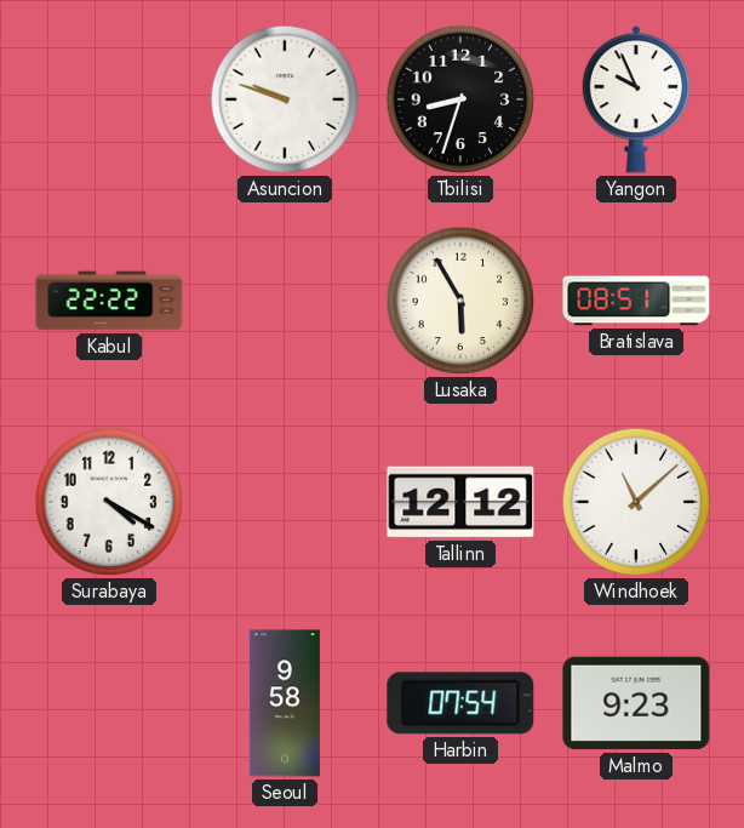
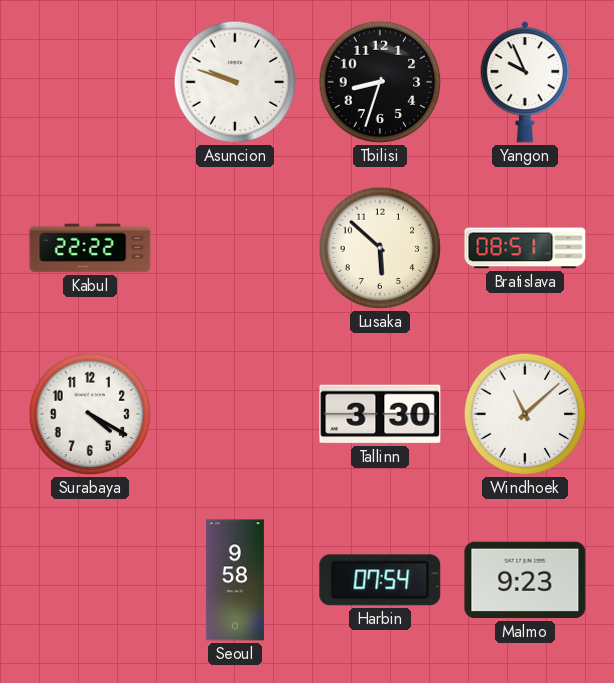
Lusaka: 5:55 -> 5:52 (380, 248)
Tallinn: 12:12 -> 3:30 (380, 414)
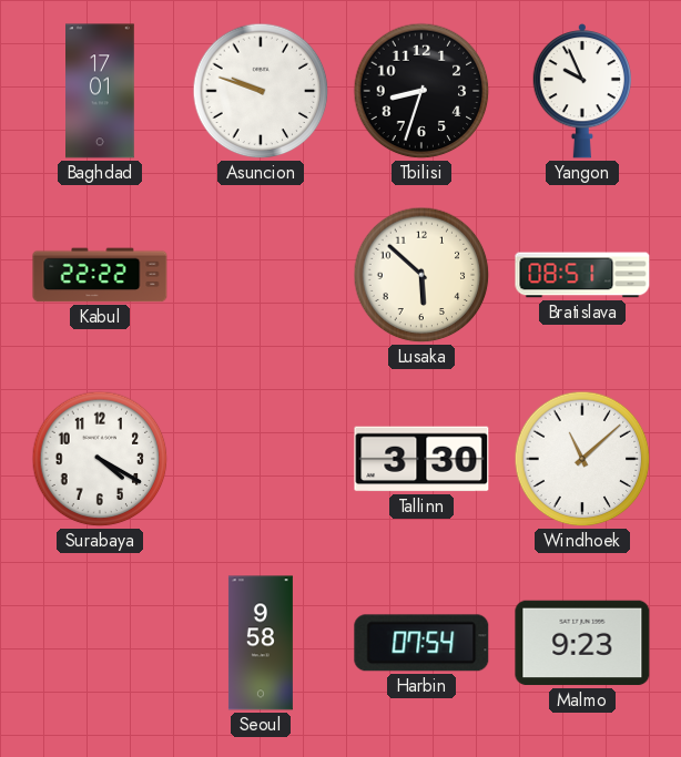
Baghdad: none -> 17:01 (101, 91)
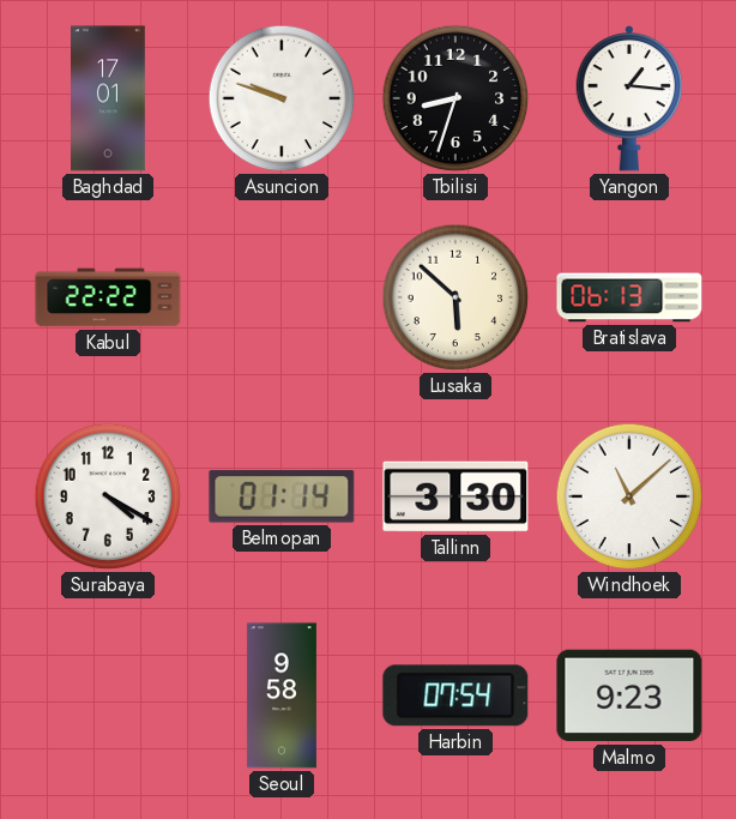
Yangon: 9:56 -> 1:16 (628, 100)
Bratislava: 08:51 -> 06:13 (629, 297)
Belmopan: none -> 01:14 (282, 496)
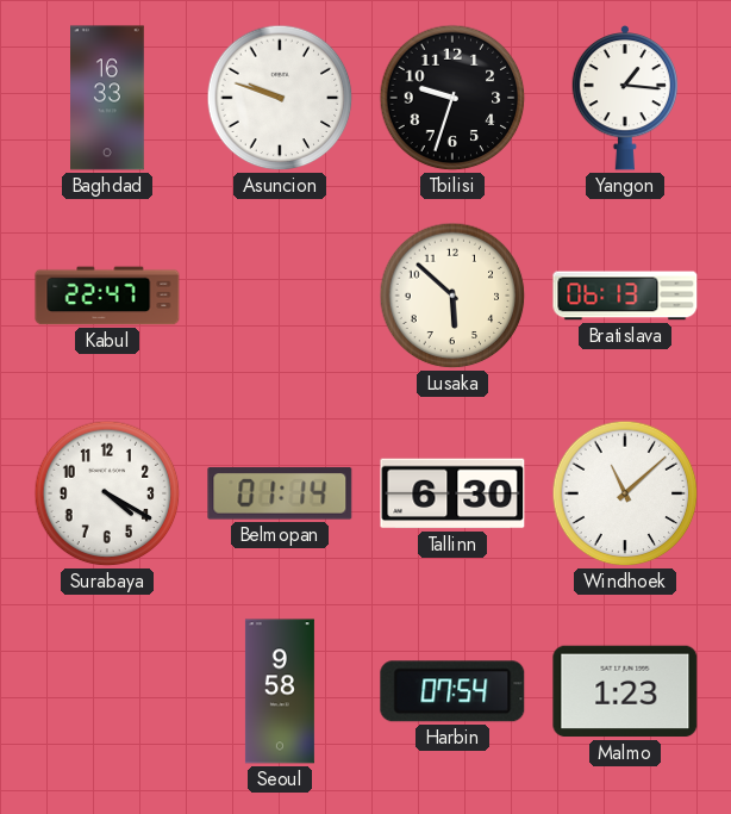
Baghdad: 17:01 -> 16:33 (108, 98)
Tbilisi: 8:33 -> 9:33 (452, 98)
Kabul: 22:22 -> 22:47 (107, 296)
Tallinn: 3:30 -> 6:30 (452, 493)
Malmo: 9:23 -> 1:23 (625, 691)
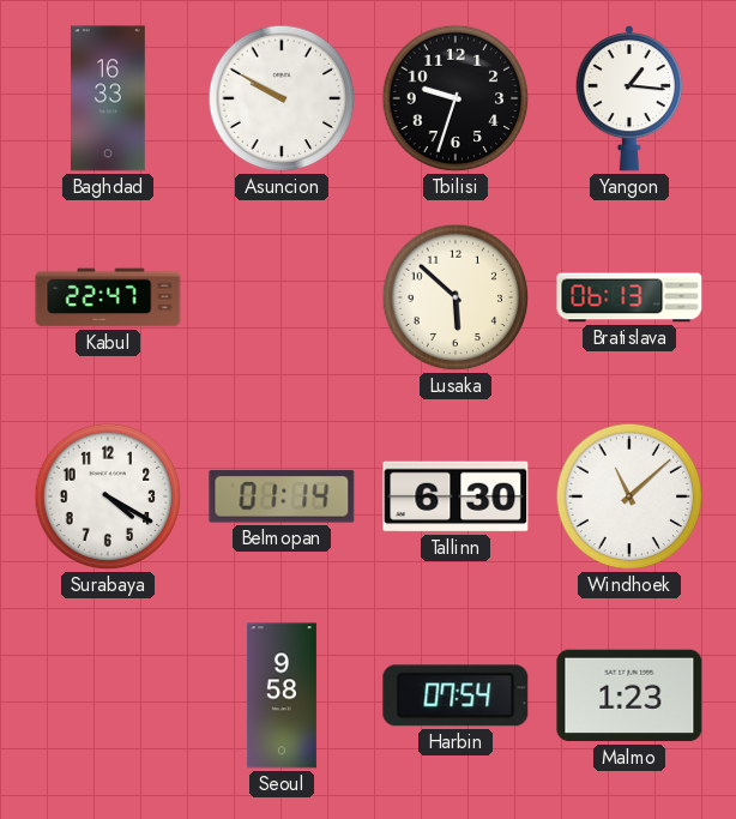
Asuncion: 9:48 -> 9:50 (282, 98)
